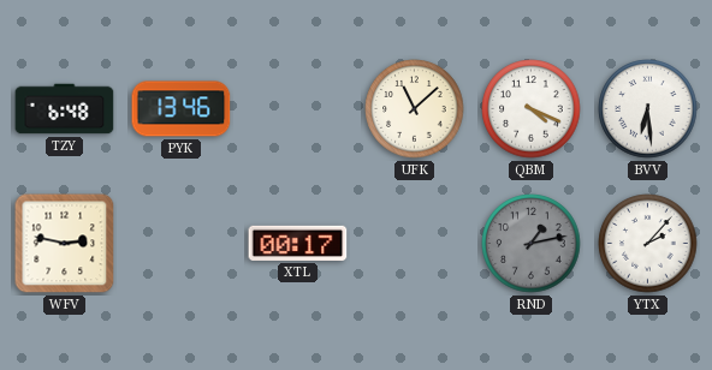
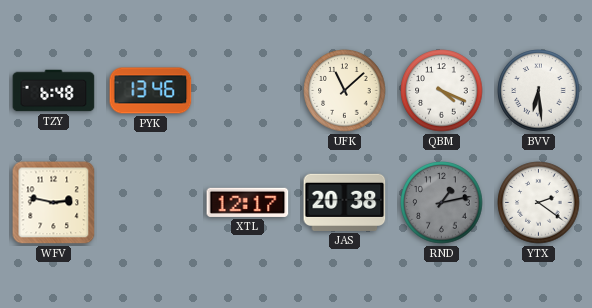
XTL: 00:17 -> 12:17 (248, 202)
JAS: none -> 20:38 (345, 202)
YTX: 2:07 -> 2:21 (539, 203)
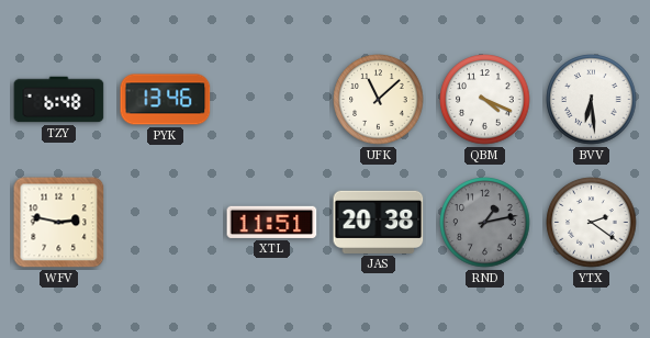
XTL: 12:17 -> 11:51 (272, 222)
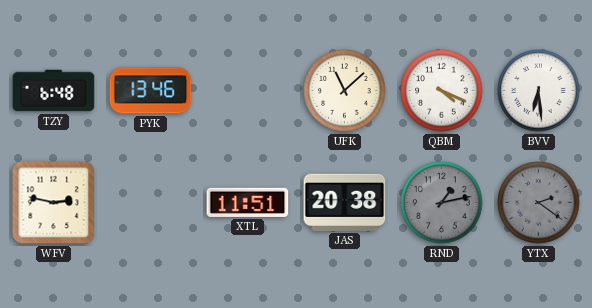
YTX dial: white -> grey (539, 203)
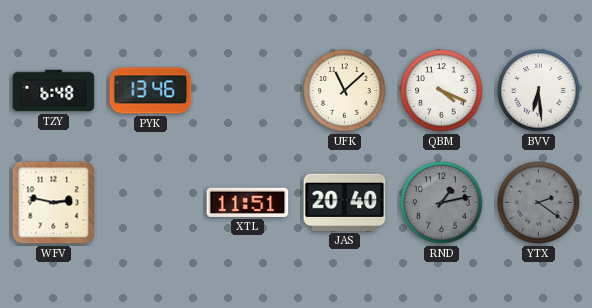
JAS: 20:38 -> 20:40 (345, 202)
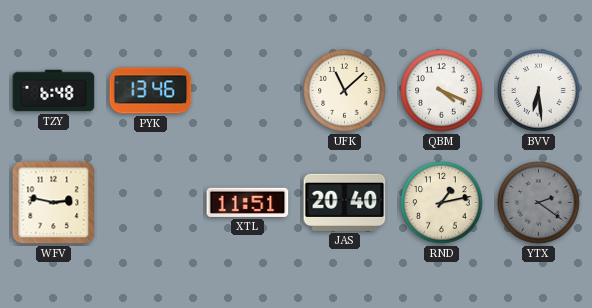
RND dial: grey -> cream (442, 203)
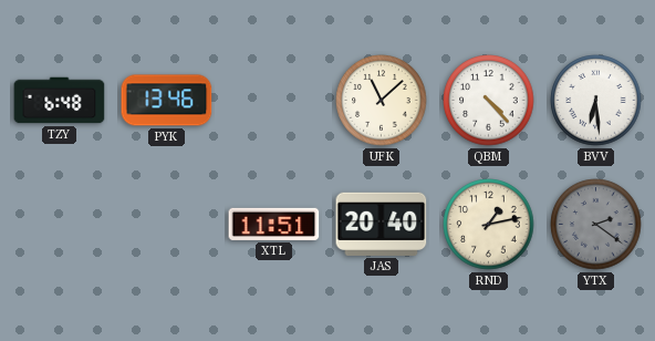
QBM: 4:19 -> 4:23 (489, 101)
WFV: 2:47 -> none (54, 203)
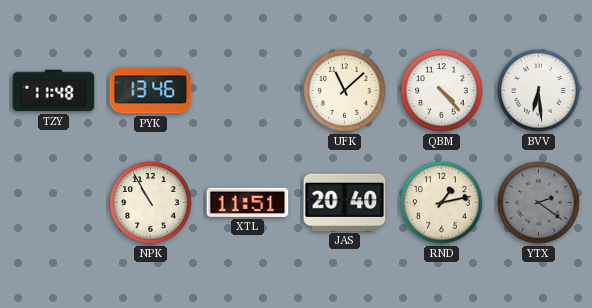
TZY: 6:48 -> 11:48 (54, 91)
NPK: none -> 10:55 (151, 203)
